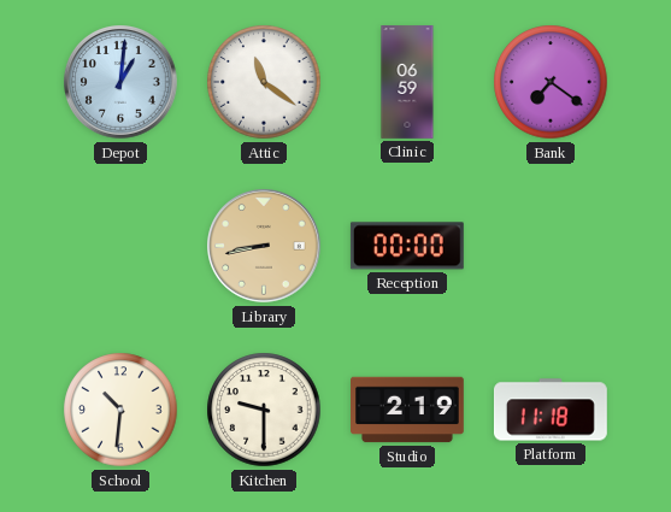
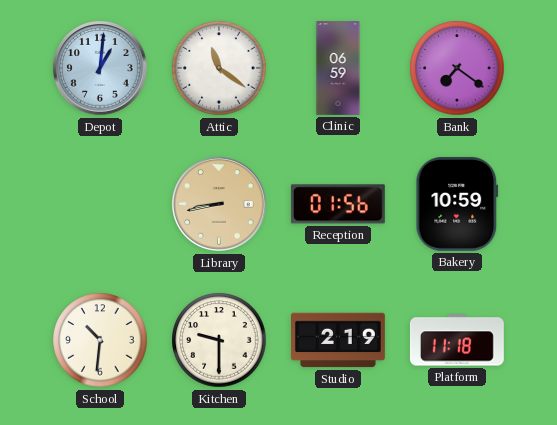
Reception: 00:00 -> 01:56 (338, 204)
Bakery: none -> 10:59 (457, 204)
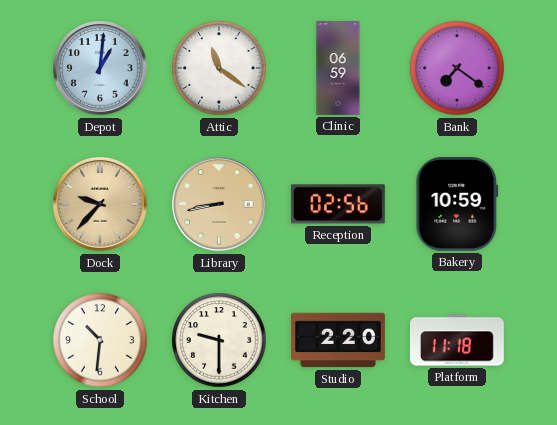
Dock: none -> 9:37 (101, 205)
Reception: 01:56 -> 02:56 (338, 204)
Studio: 2:19 -> 2:20 (339, 340)
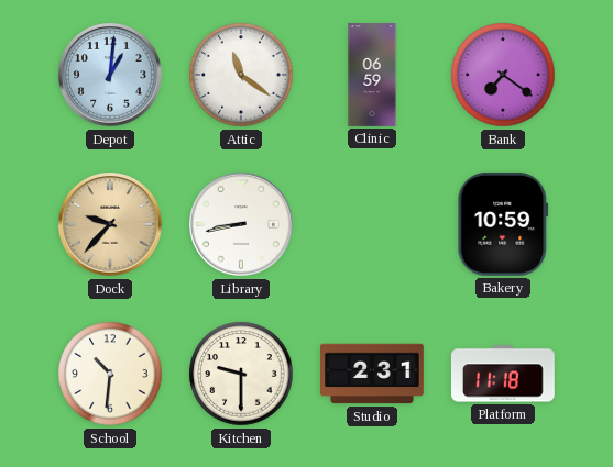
Library dial: champagne -> white (242, 225)
Reception: 02:56 -> none (338, 204)
Studio: 2:20 -> 2:31 (373, 374)
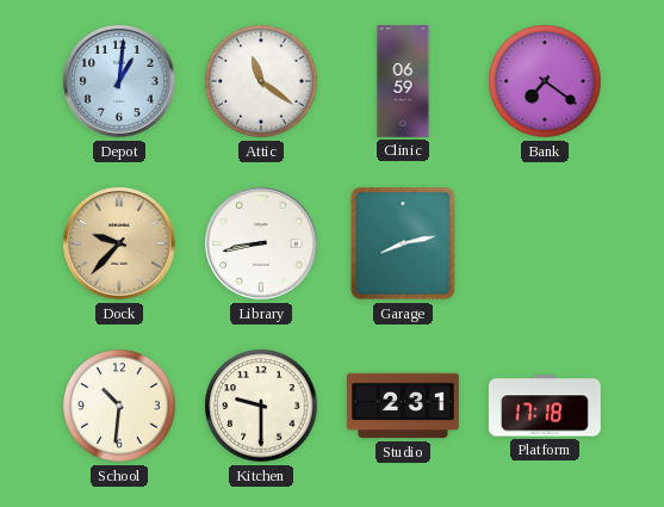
Garage: none -> 8:13 (403, 243)
Bakery: 10:59 -> none (503, 224)
Platform: 11:18 -> 17:18 (545, 406)
